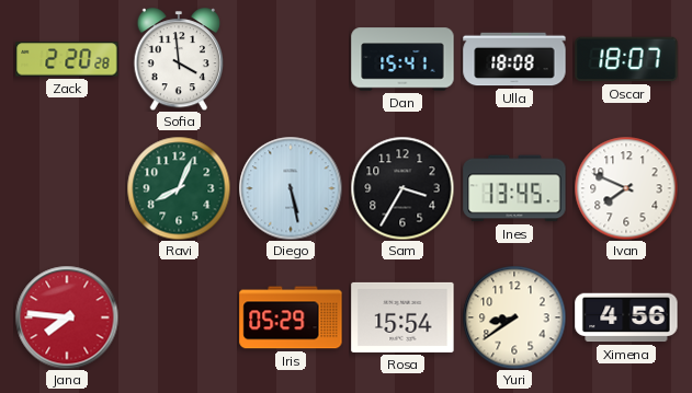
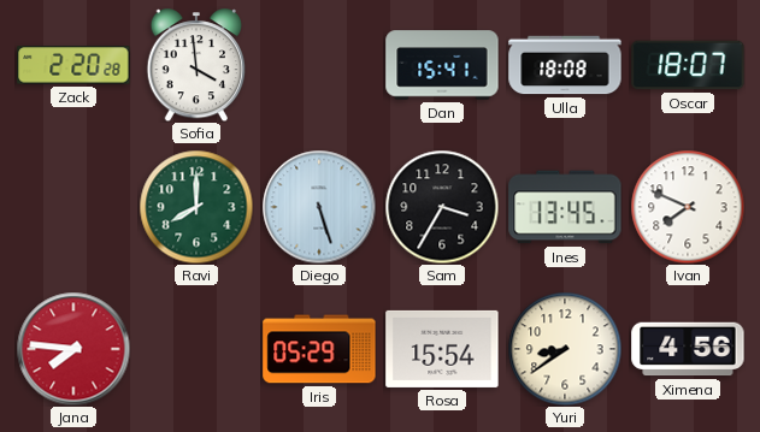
Ravi: 8:04 -> 8:00 (196, 207)
Diego: 5:28 -> 5:27 (319, 207)
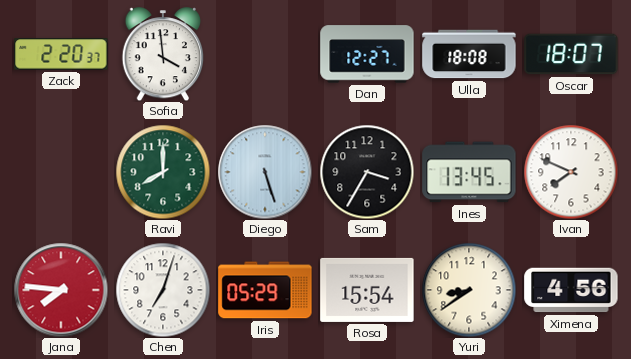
Zack: 2:20:28 -> 2:20:37 (61, 54)
Dan: 15:41 -> 12:27 (367, 54)
Chen: none -> 7:03 (163, 290)
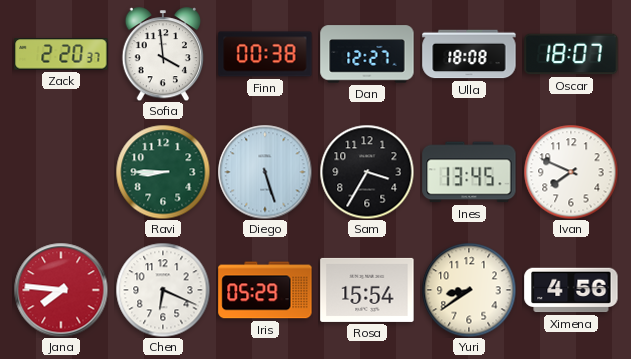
Finn: none -> 00:38 (265, 54)
Ravi: 8:00 -> 8:45 (163, 172)
Chen: 7:03 -> 6:19 (163, 290)
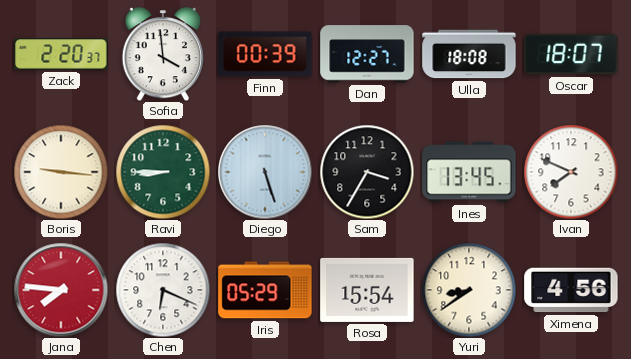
Finn: 00:38 -> 00:39 (265, 54)
Boris: none -> 9:16 (61, 172)
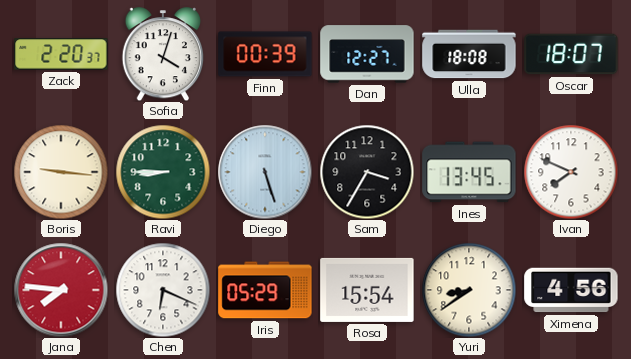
Sofia: 3:59 -> 4:03 (162, 54)
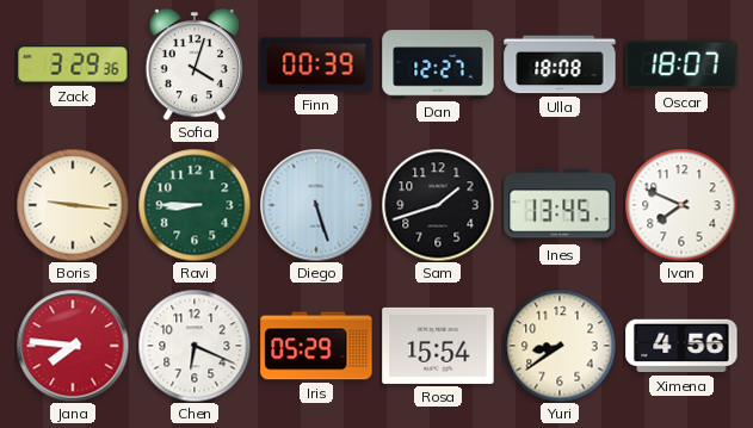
Zack: 2:20 -> 3:29 (73, 64)
Sam: 3:35 -> 1:42 (438, 205)
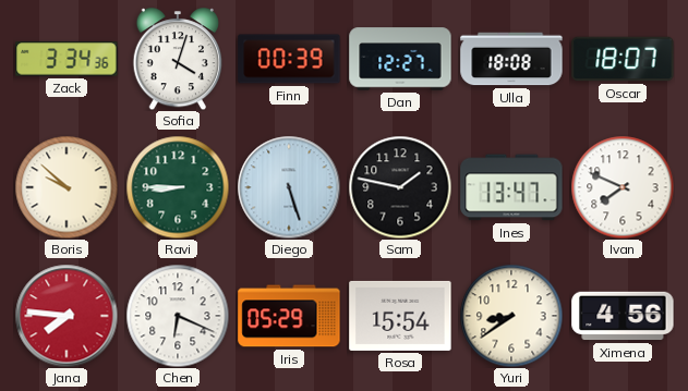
Zack: 3:29 -> 3:34 (67, 59)
Boris: 9:16 -> 9:52 (67, 187)
Sam: 1:42 -> 1:47 (400, 187)
Ines: 13:45 -> 13:47 (511, 187)
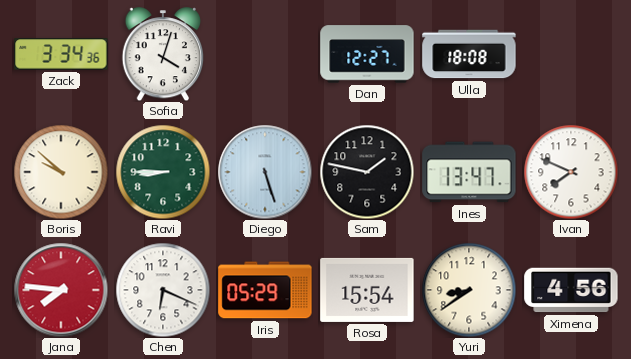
Finn: 00:39 -> none (289, 59)
Oscar: 18:07 -> none (623, 59)
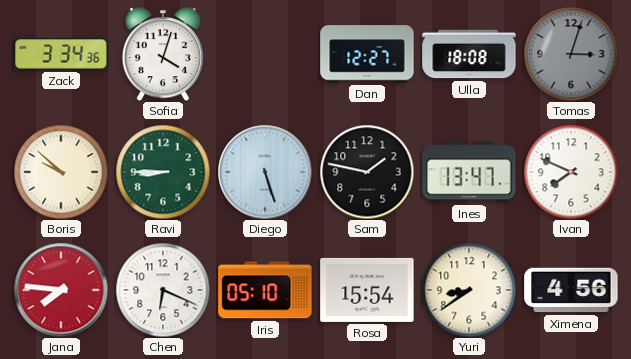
Tomas: none -> 3:03 (571, 54)
Iris: 05:29 -> 05:10 (265, 290)
